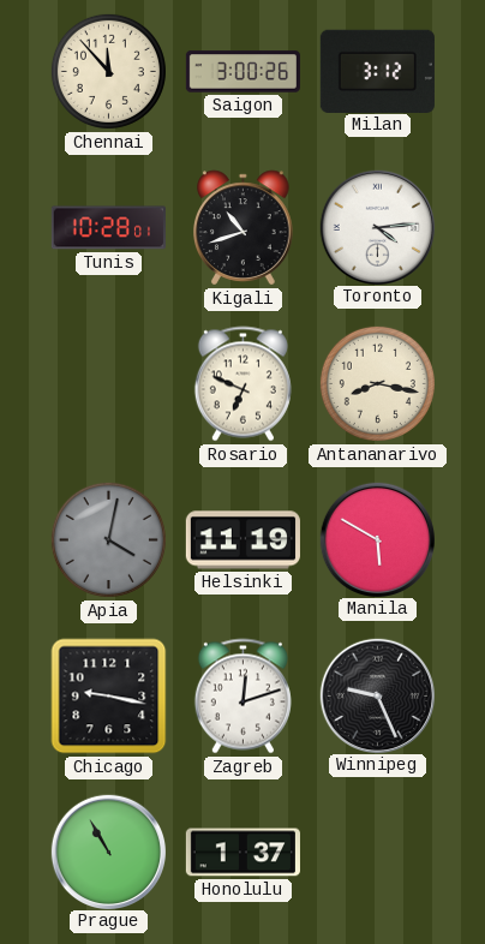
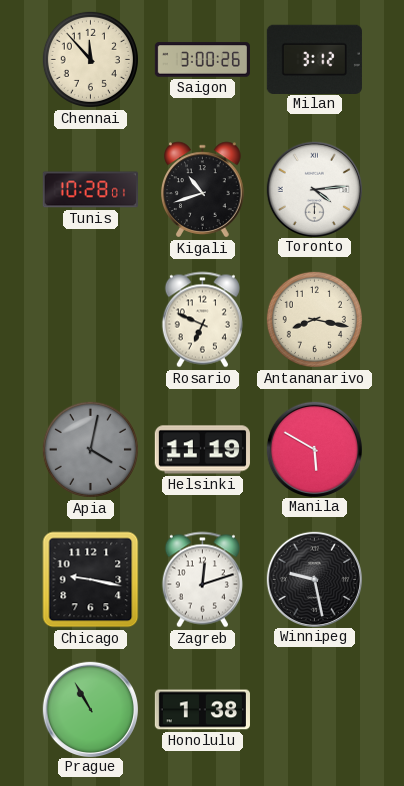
Winnipeg: 9:26 -> 9:28 (314, 579)
Honolulu: 1:37 -> 1:38 (202, 710)
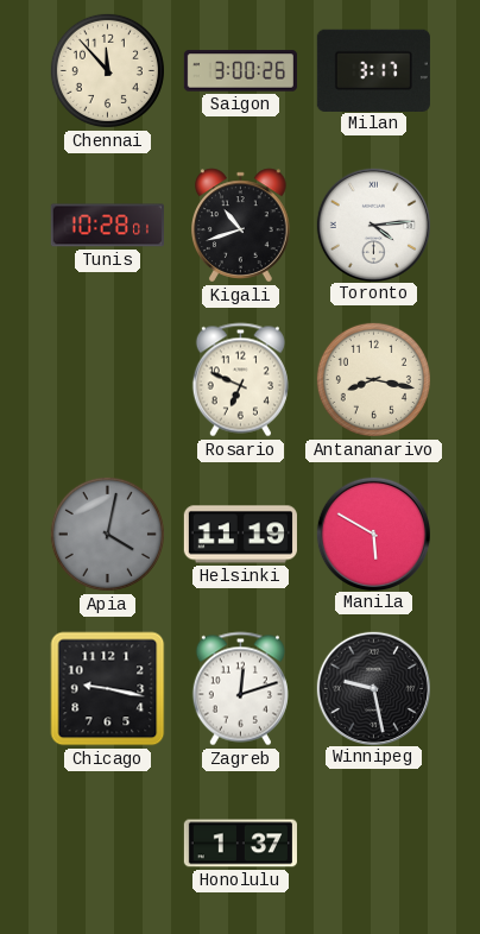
Milan: 3:12 -> 3:17 (373, 70)
Prague: 10:55 -> none (90, 709)
Honolulu: 1:38 -> 1:37 (240, 844)
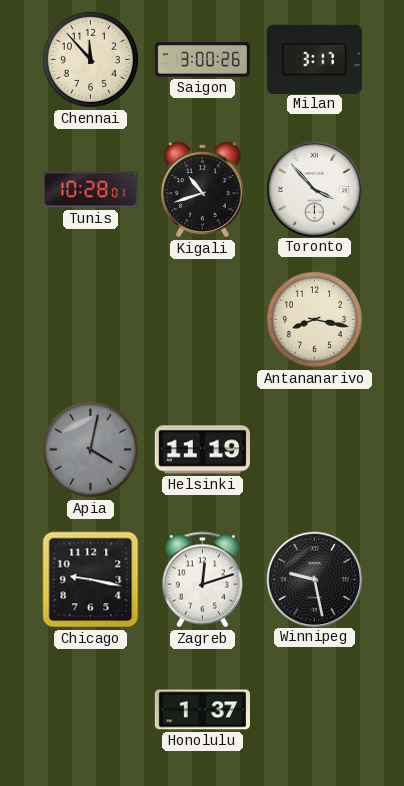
Toronto: 4:14 -> 3:53 (314, 189)
Rosario: 6:49 -> none (240, 380)
Manila: 5:50 -> none (373, 534)
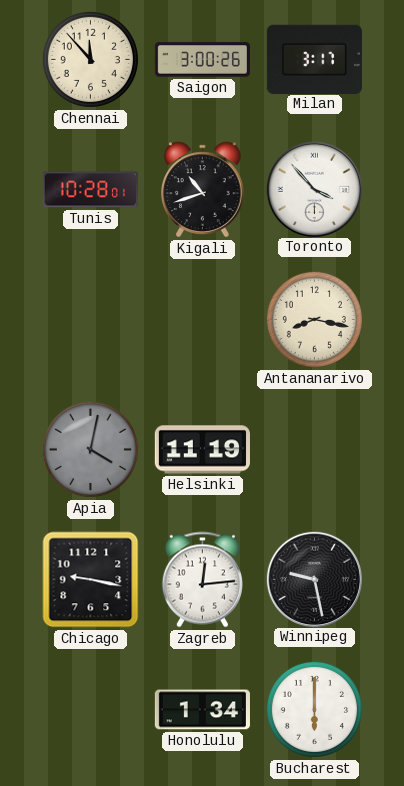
Zagreb: 12:12 -> 12:14 (202, 580)
Honolulu: 1:37 -> 1:34 (202, 710)
Bucharest: none -> 6:00 (314, 709)
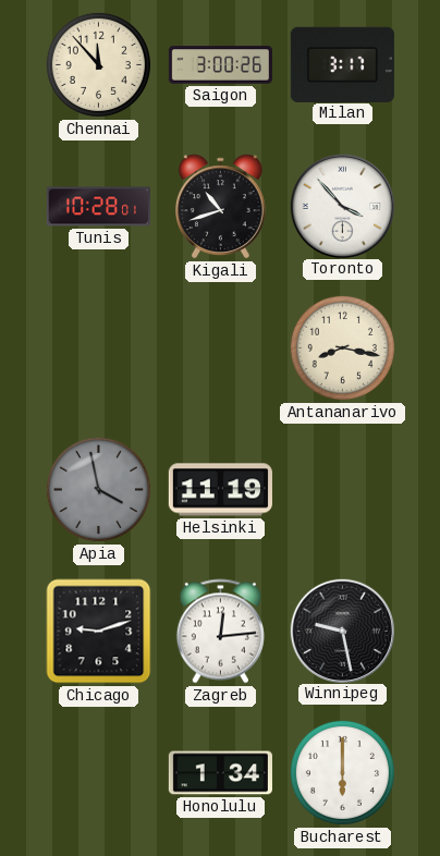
Apia: 4:02 -> 3:58 (98, 489)
Chicago: 9:17 -> 9:12 (99, 632)
